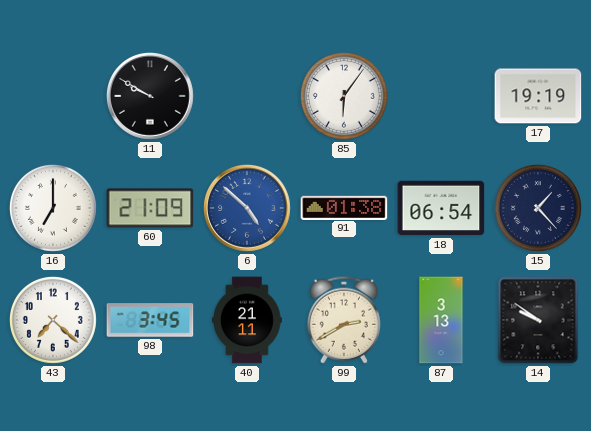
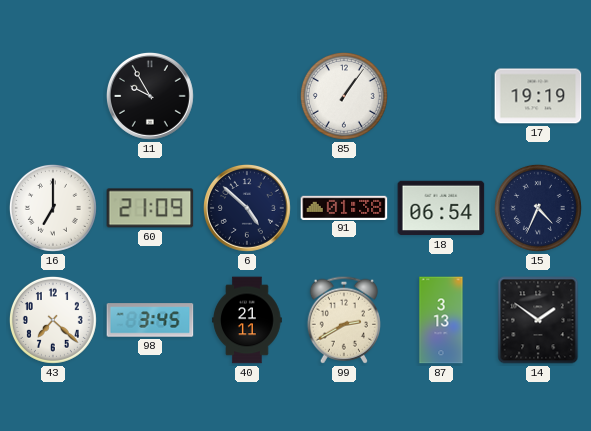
11: 9:50 -> 9:55 (150, 96)
85: 6:06 -> 1:06 (344, 96)
6 dial: blue -> navy (247, 208)
15: 1:23 -> 4:34 (538, 208)
14: 9:51 -> 1:51 (538, 320)
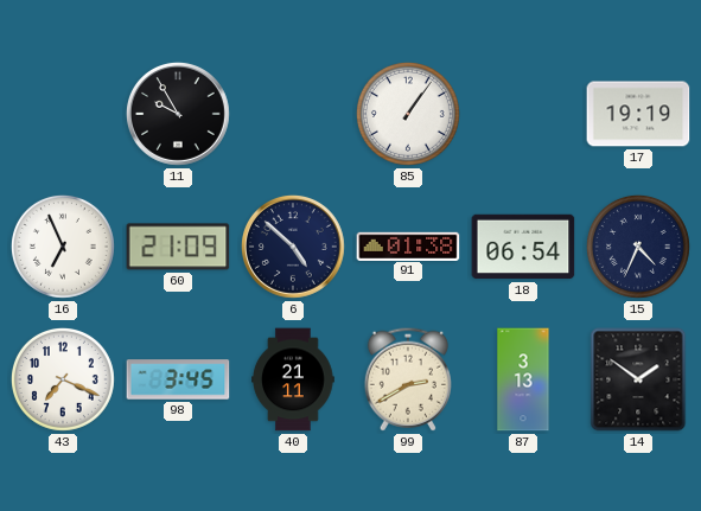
16: 7:00 -> 6:56 (63, 247)
43: 7:22 -> 7:19 (63, 379)
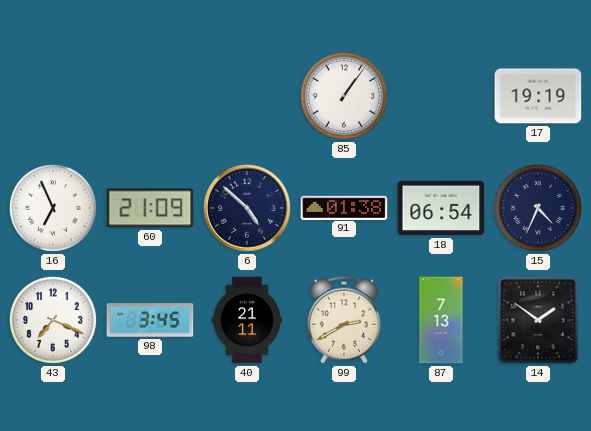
11: 9:55 -> none (178, 114)
87: 3:13 -> 7:13 (441, 320)
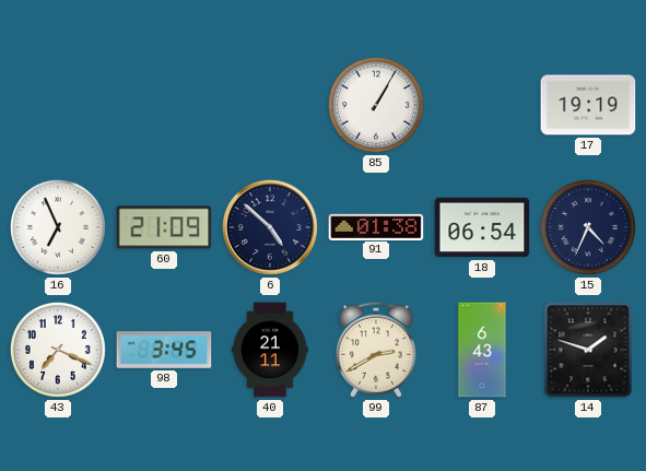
85: 1:06 -> 1:05 (376, 105)
87: 7:13 -> 6:43 (482, 350)
14: 1:51 -> 1:48 (588, 350)
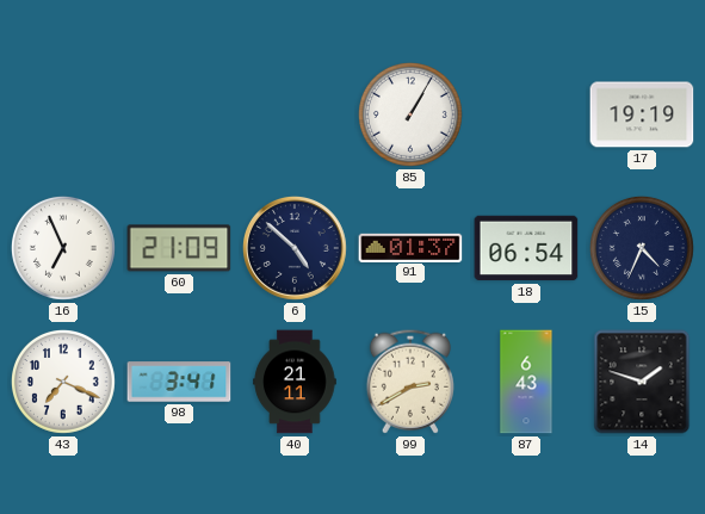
91: 01:38 -> 01:37 (410, 247)
98: 3:45 -> 3:41 (179, 382)
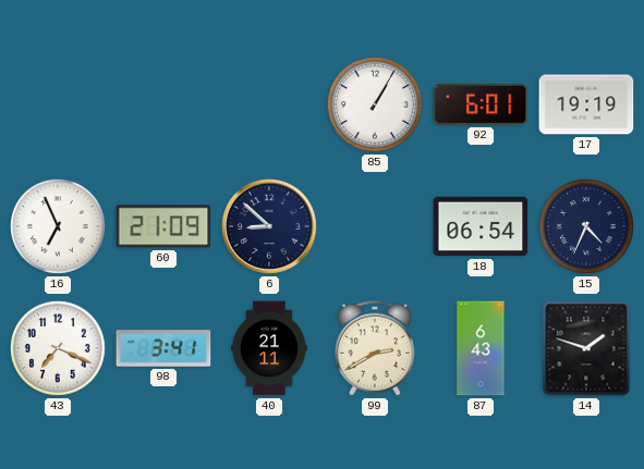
92: none -> 6:01 (481, 104)
6: 4:52 -> 8:52 (269, 226)
91: 01:37 -> none (410, 247)
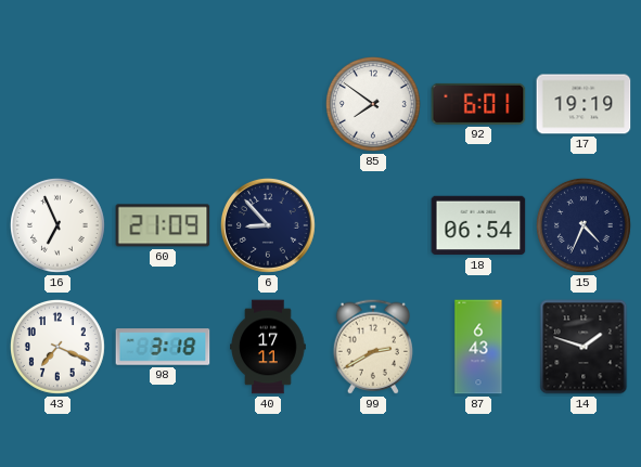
85: 1:05 -> 7:51 (373, 104)
6: 8:52 -> 8:53 (268, 225)
98: 3:41 -> 3:18 (163, 347)
40: 21:11 -> 17:11 (268, 347)
